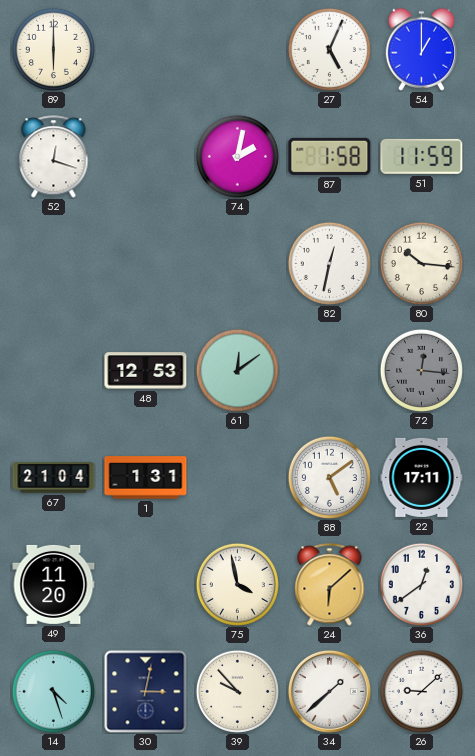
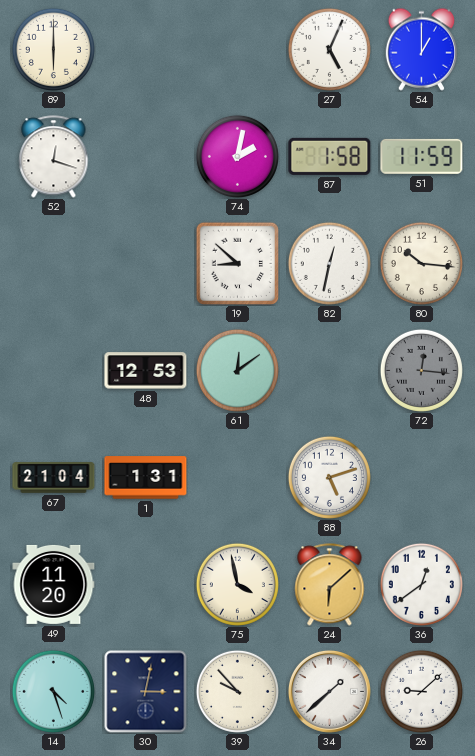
19: none -> 8:52 (237, 263)
88: 5:09 -> 5:12 (329, 477)
22: 17:11 -> none (422, 477)
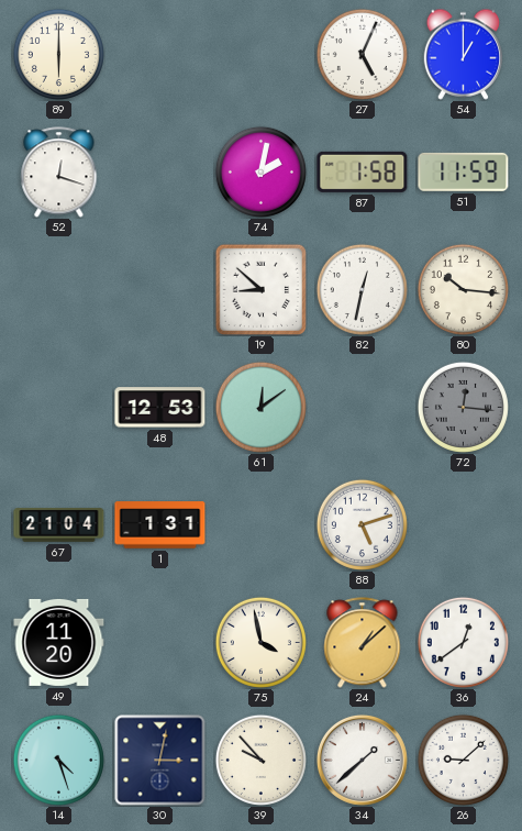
24: 6:08 -> 1:08 (363, 643)
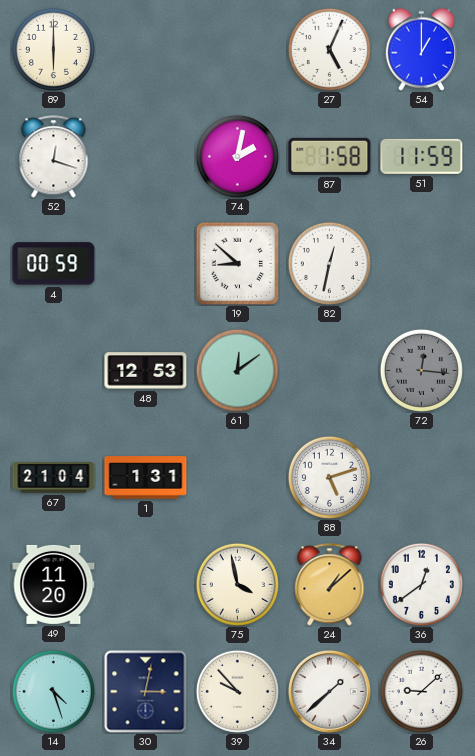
4: none -> 00:59 (54, 264)
80: 10:16 -> none (463, 289)
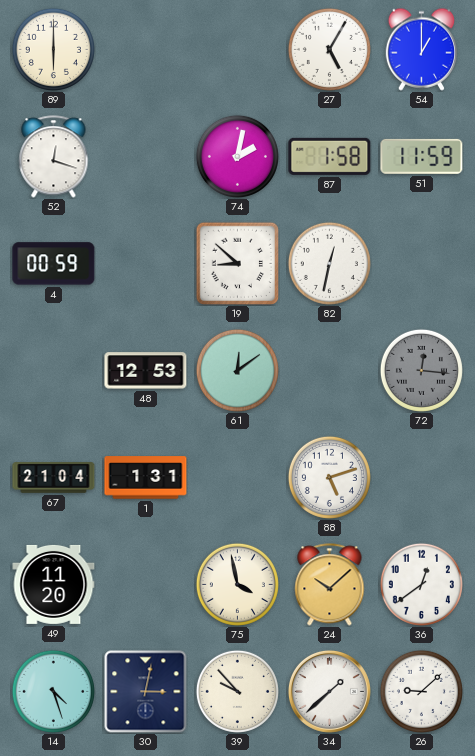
27: 5:04 -> 5:05 (329, 49)
24: 1:08 -> 10:08 (330, 585)
